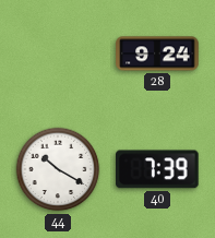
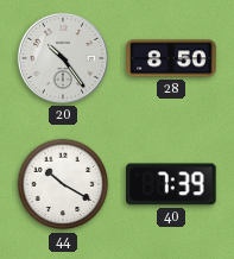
20: none -> 10:24 (63, 58)
28: 9:24 -> 8:50 (171, 58)
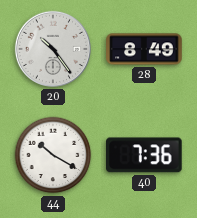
28: 8:50 -> 8:49 (144, 49)
40: 7:39 -> 7:36 (145, 155)
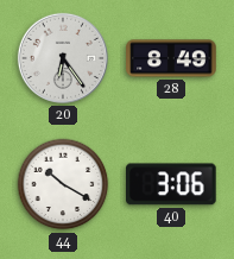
20: 10:24 -> 6:24 (63, 58)
40: 7:36 -> 3:06 (172, 184)
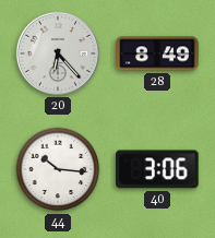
20: 6:24 -> 6:23 (58, 53)
44: 10:20 -> 10:16 (58, 169)
